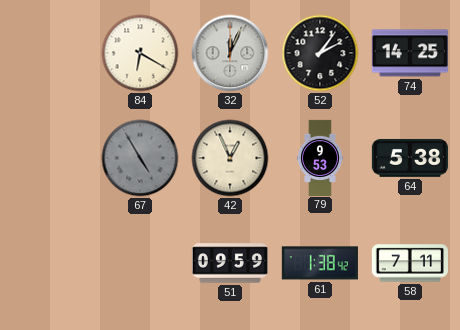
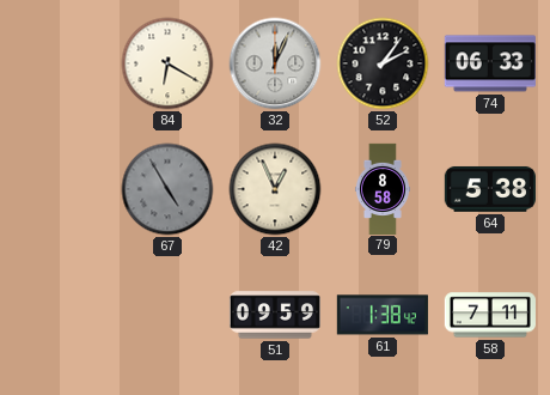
74: 14:25 -> 06:33 (490, 63)
79: 9:53 -> 8:58 (383, 188)
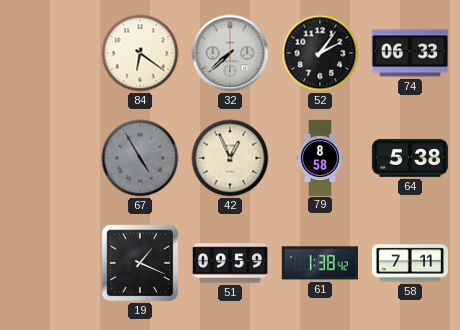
84: 6:20 -> 6:21 (140, 53)
32: 12:04 -> 7:38 (230, 53)
19: none -> 1:19 (140, 263)
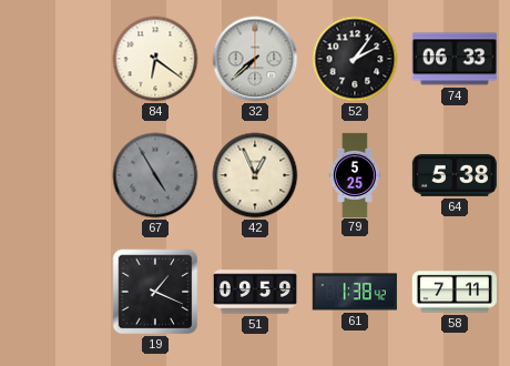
79: 8:58 -> 5:25 (355, 174)
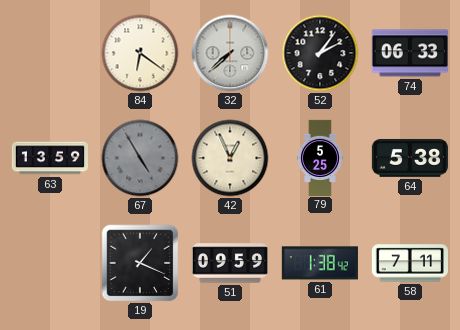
63: none -> 13:59 (49, 158)
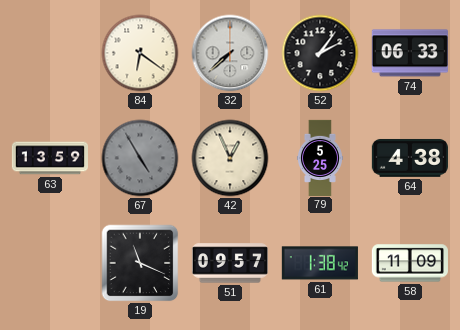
64: 5:38 -> 4:38 (410, 158)
19: 1:19 -> 11:19 (140, 263)
51: 09:59 -> 09:57 (229, 263)
58: 7:11 -> 11:09 (410, 263)
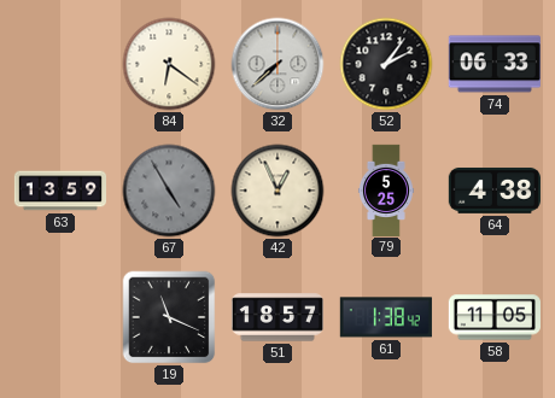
51: 09:57 -> 18:57 (276, 317)
58: 11:09 -> 11:05 (495, 317)
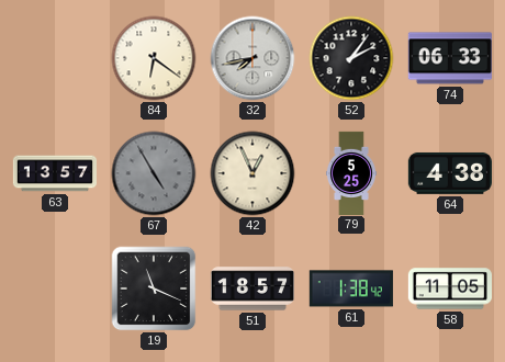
32: 7:38 -> 7:43 (252, 58)
63: 13:59 -> 13:57 (54, 173)
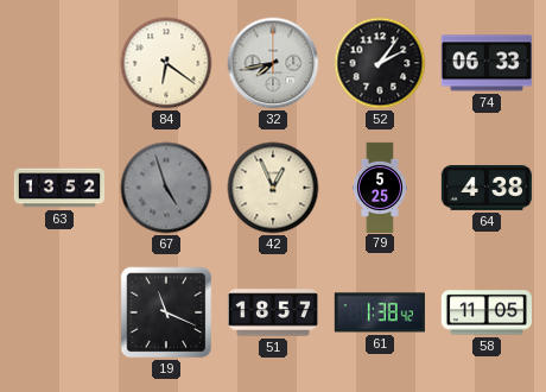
63: 13:57 -> 13:52 (58, 188)
67: 4:55 -> 4:57 (166, 188)
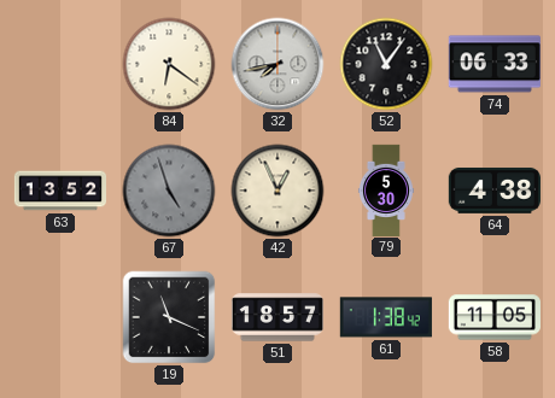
52: 2:06 -> 11:06 (386, 64)
79: 5:25 -> 5:30 (386, 189)
